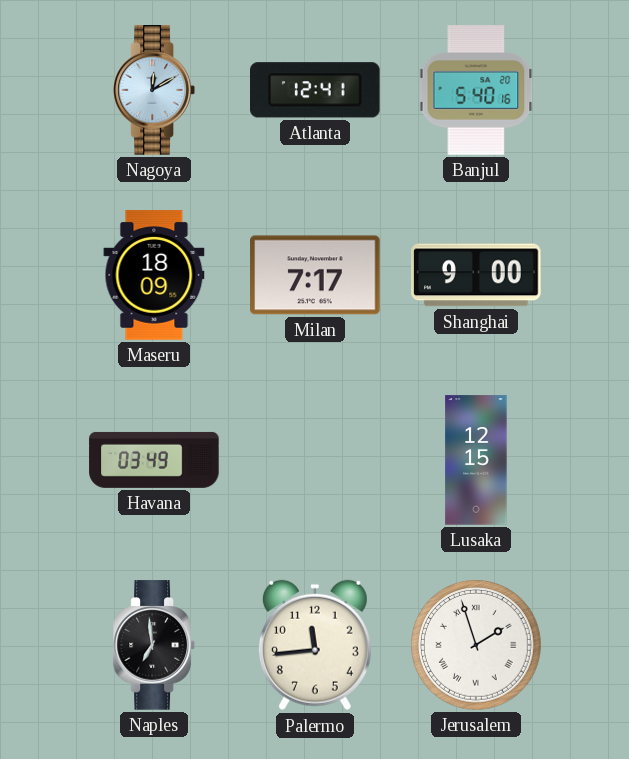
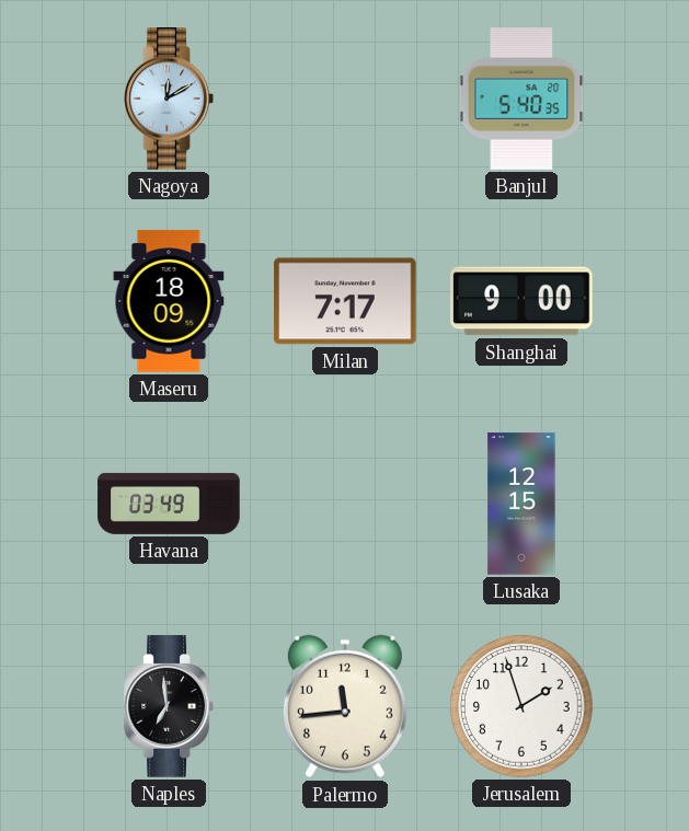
Atlanta: 12:41 -> none (316, 90)
Banjul: 5:40:16 -> 5:40:35 (521, 99)
Jerusalem numerals: Roman -> Arabic (523, 707)
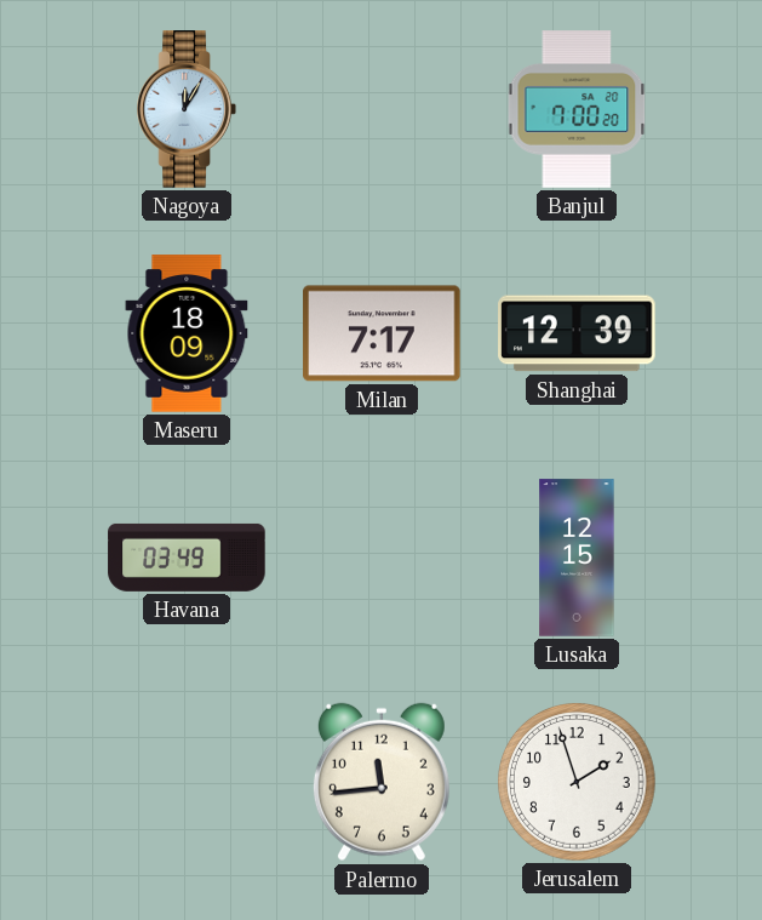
Nagoya: 12:10 -> 12:05 (187, 109)
Banjul: 5:40 -> 7:00 (577, 109)
Shanghai: 9:00 -> 12:39 (577, 333)
Naples: 6:59 -> none (169, 706)
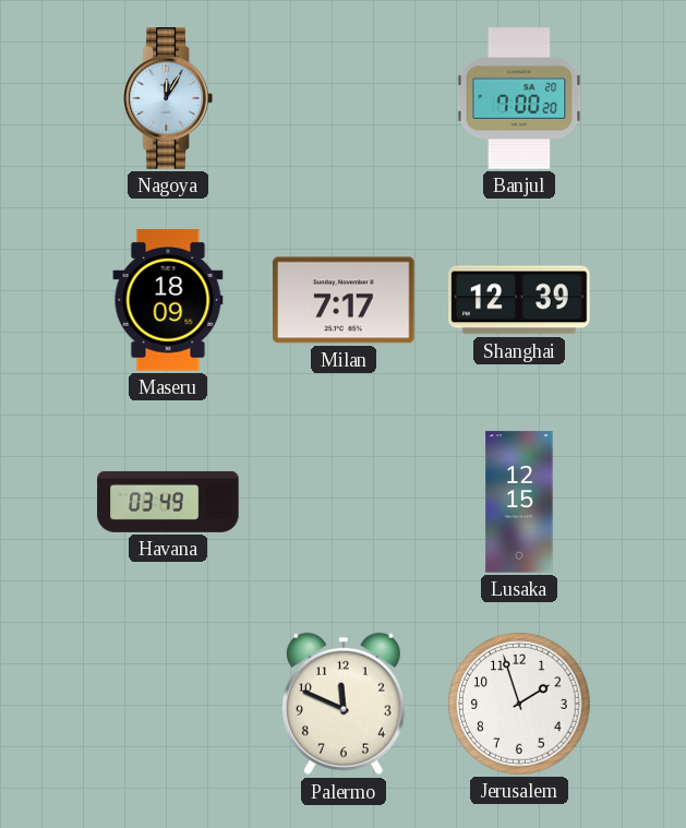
Palermo: 11:44 -> 11:49 (344, 704)
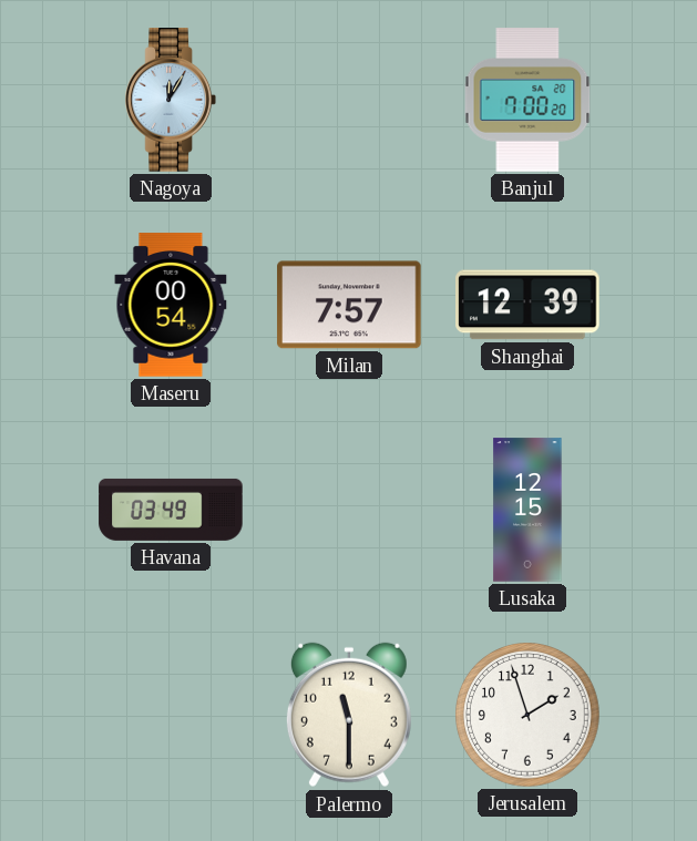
Maseru: 18:09 -> 00:54 (171, 305)
Milan: 7:17 -> 7:57 (349, 305)
Palermo: 11:49 -> 11:30 (349, 715)
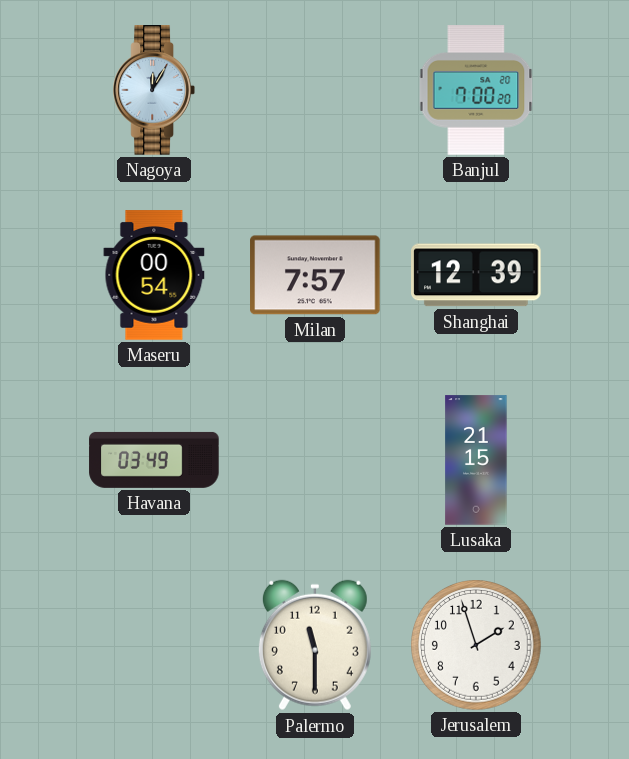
Lusaka: 12:15 -> 21:15 (476, 460)
